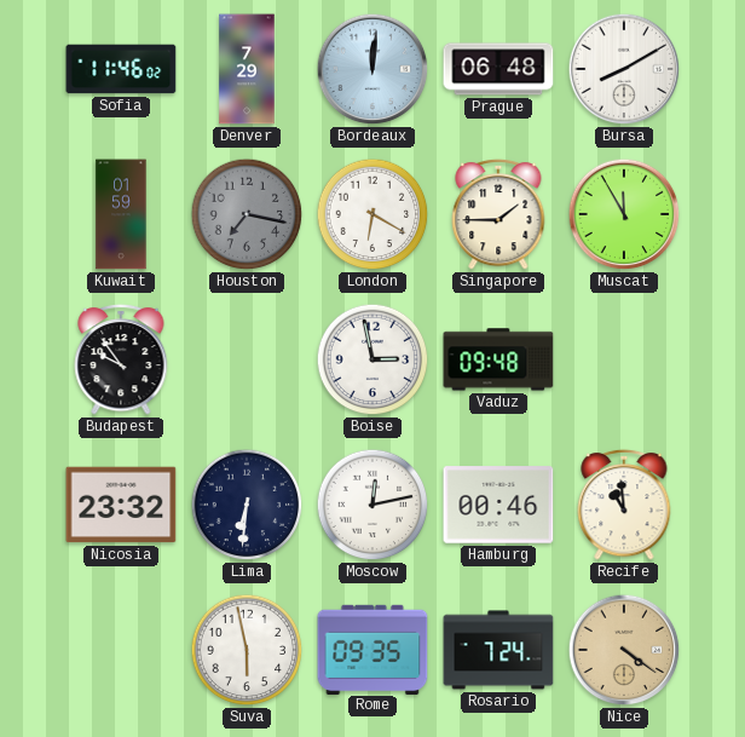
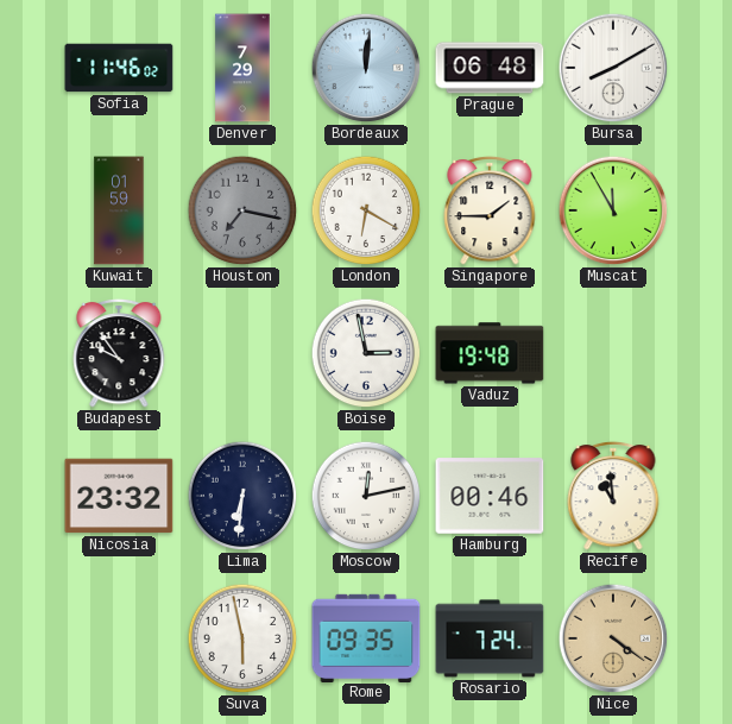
Vaduz: 09:48 -> 19:48 (490, 353)
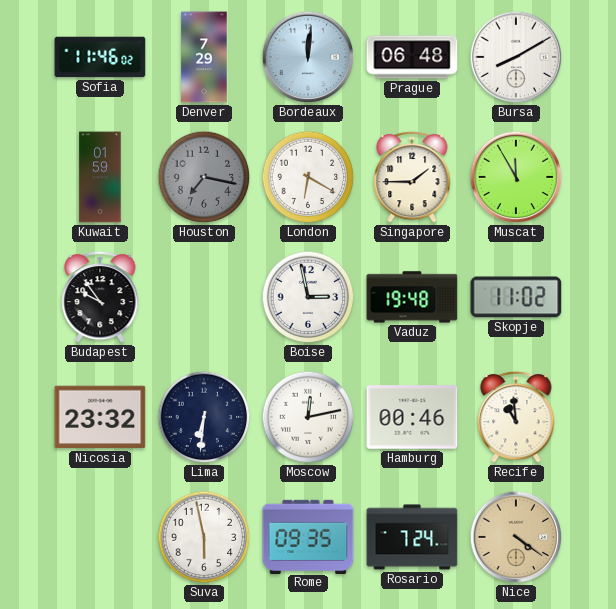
Skopje: none -> 11:02 (516, 297)
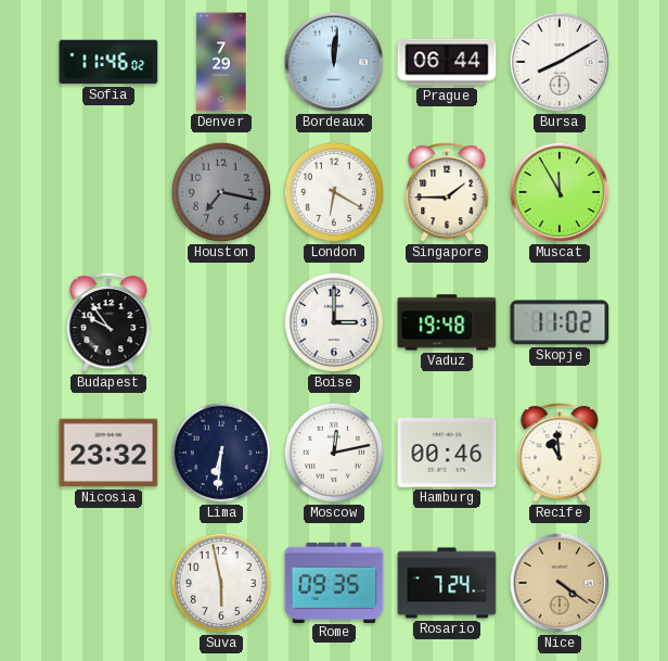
Prague: 06:48 -> 06:44 (447, 62)
Kuwait: 01:59 -> none (100, 177)
Boise: 2:58 -> 3:00 (334, 322)
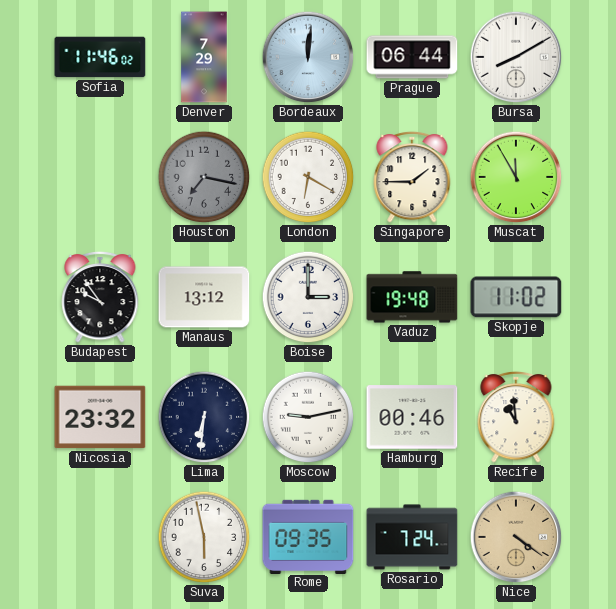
Manaus: none -> 13:12 (204, 297)
Moscow: 12:13 -> 9:13 (308, 417)
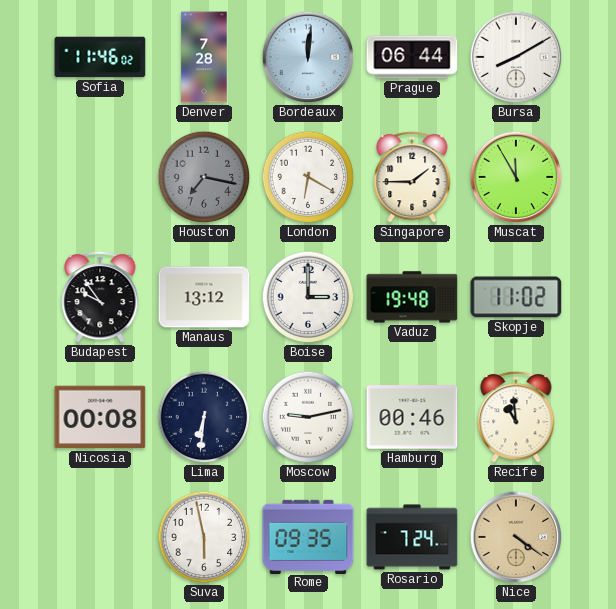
Denver: 7:29 -> 7:28 (204, 57)
Nicosia: 23:32 -> 00:08 (100, 417)
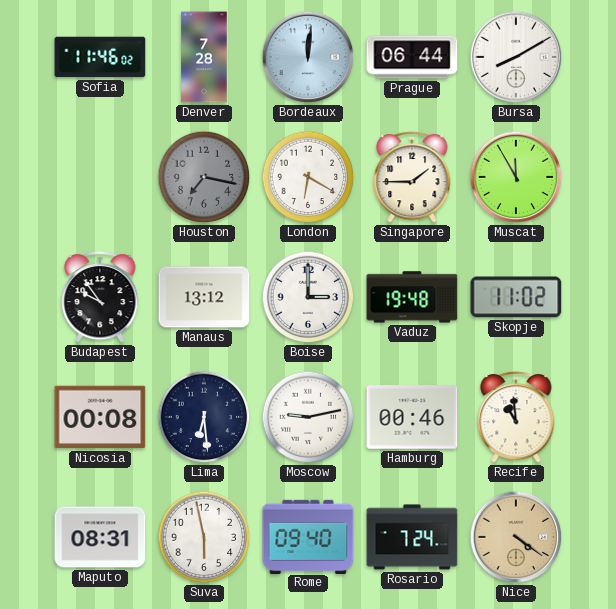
Lima: 6:31 -> 6:29 (204, 417)
Maputo: none -> 08:31 (100, 537)
Rome: 09:35 -> 09:40 (308, 536)
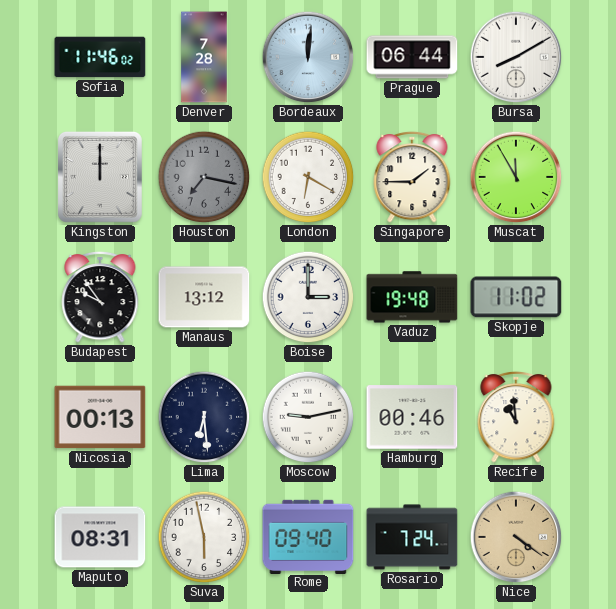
Kingston: none -> 12:00 (100, 177)
Nicosia: 00:08 -> 00:13 (100, 417)
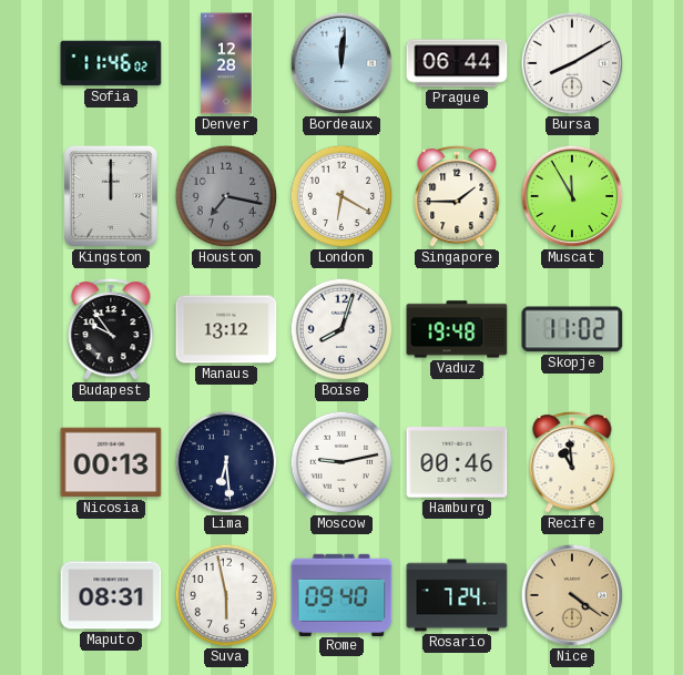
Denver: 7:28 -> 12:28 (226, 63)
Boise: 3:00 -> 8:03 (341, 329)
